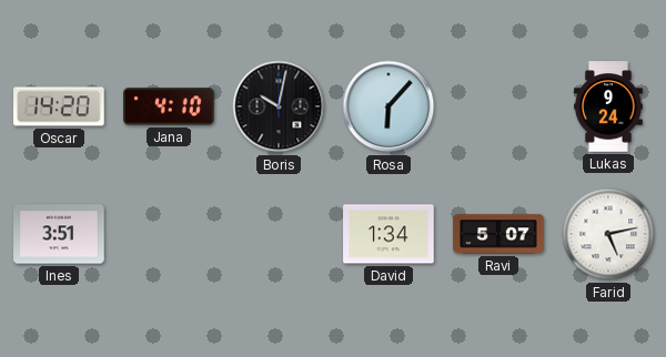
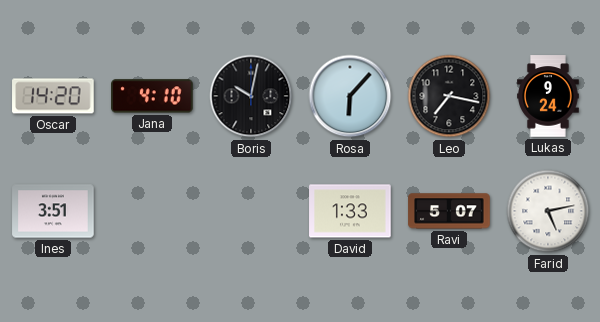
Leo: none -> 7:17 (449, 96)
David: 1:34 -> 1:33 (350, 211)
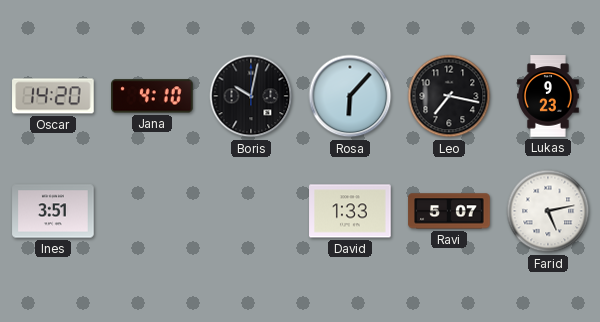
Lukas: 9:24 -> 9:23 (549, 96)
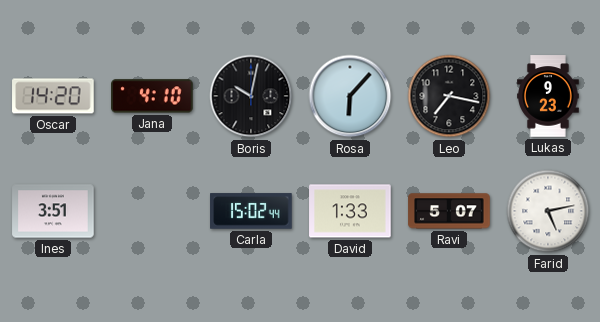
Carla: none -> 15:02 (251, 211)
